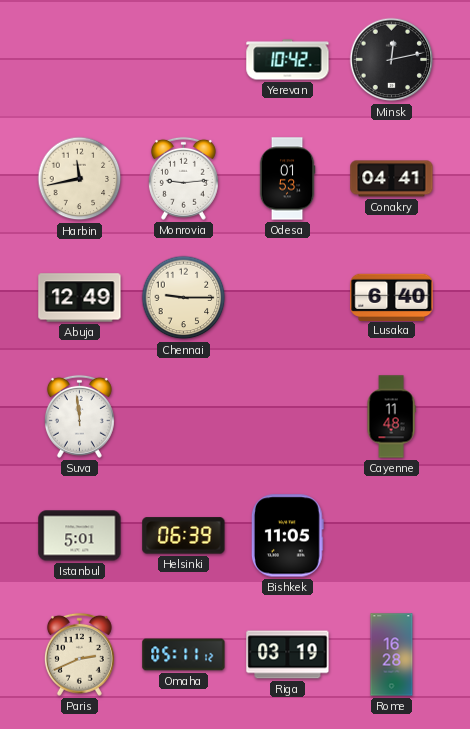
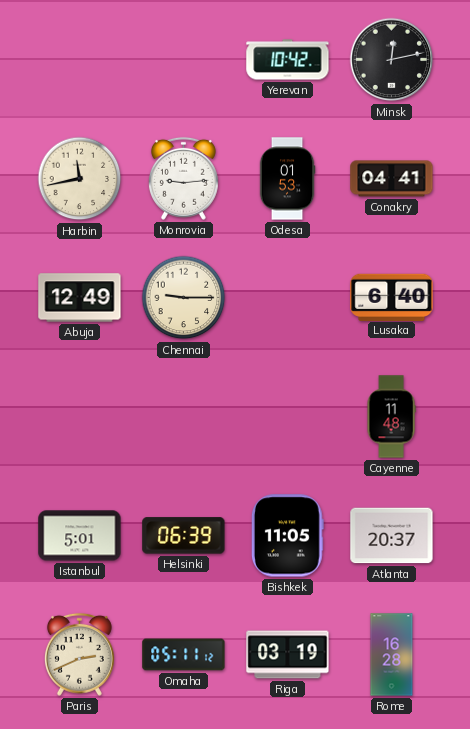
Suva: 11:59 -> none (79, 416)
Atlanta: none -> 20:37 (392, 536)
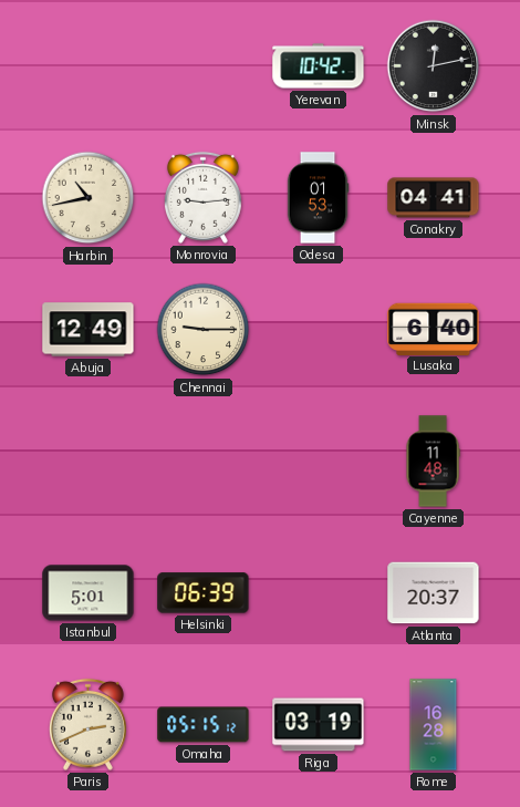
Harbin: 11:43 -> 10:43 (89, 198)
Bishkek: 11:05 -> none (287, 536)
Omaha: 05:11 -> 05:15 (204, 725)
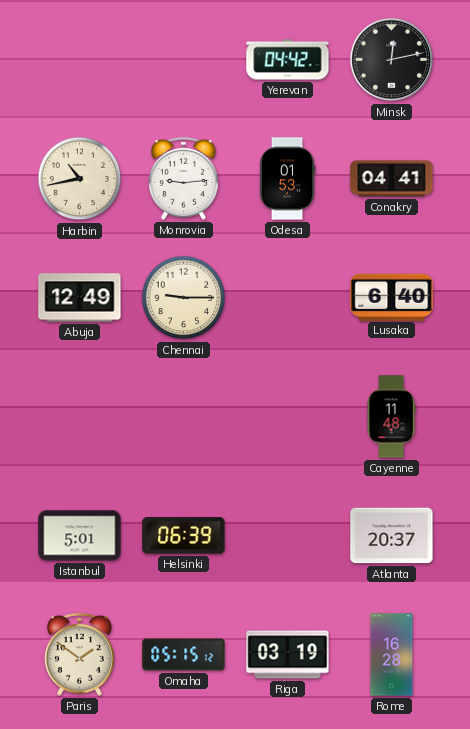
Yerevan: 10:42 -> 04:42 (288, 60)
Paris: 2:41 -> 1:51 (79, 654)
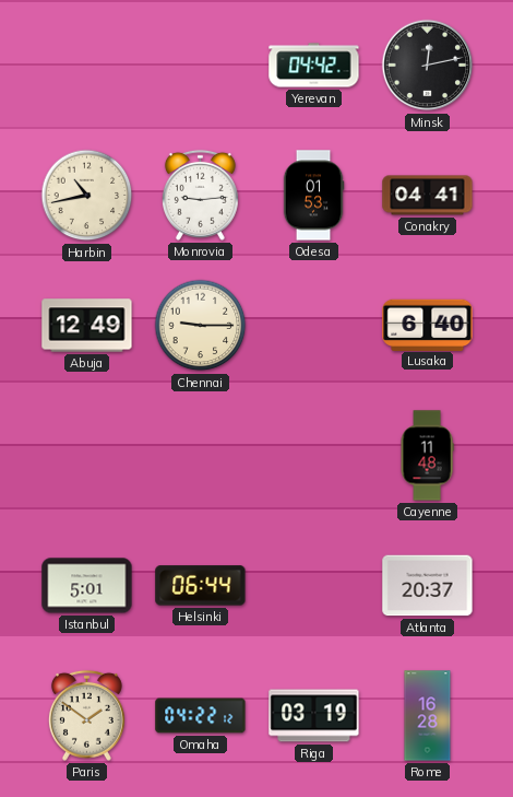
Helsinki: 06:39 -> 06:44 (201, 586)
Omaha: 05:15 -> 04:22 (201, 716)
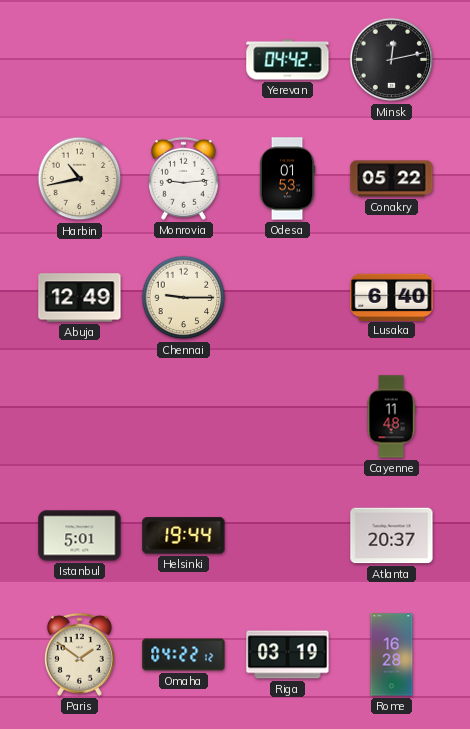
Conakry: 04:41 -> 05:22 (392, 179)
Helsinki: 06:44 -> 19:44 (184, 536)
